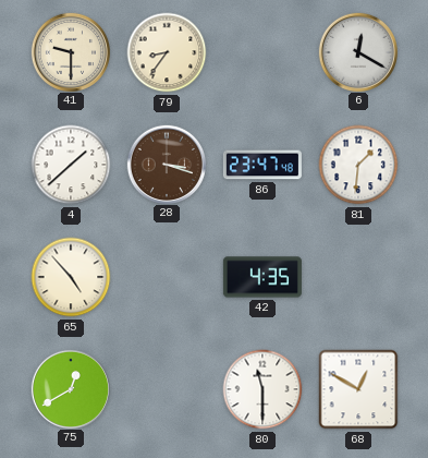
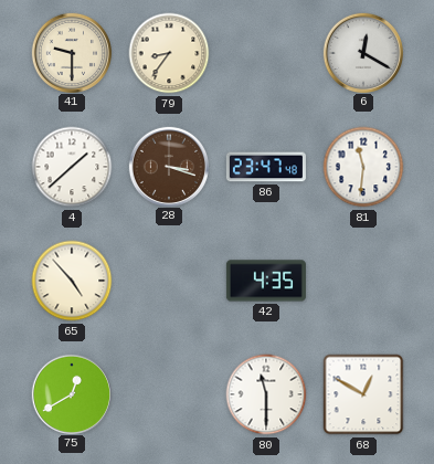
81: 1:31 -> 11:31 (363, 167)
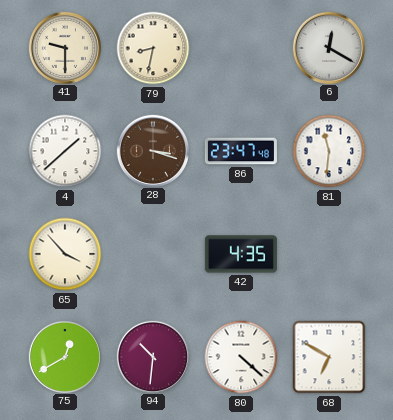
79: 8:36 -> 8:32 (153, 48)
65: 4:53 -> 3:53 (65, 254)
94: none -> 10:31 (152, 356)
80: 11:30 -> 4:22 (241, 357)
68: 12:50 -> 6:50 (329, 357)
